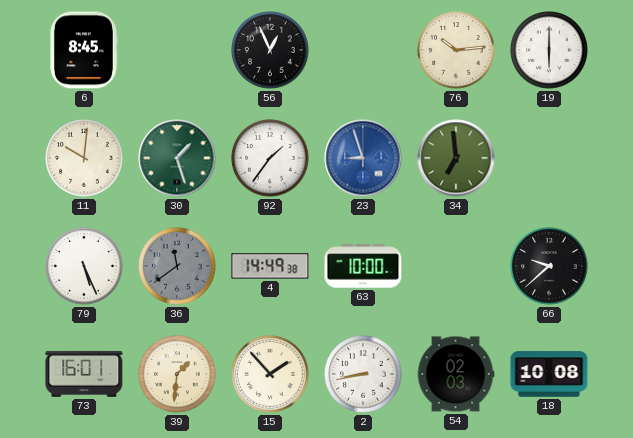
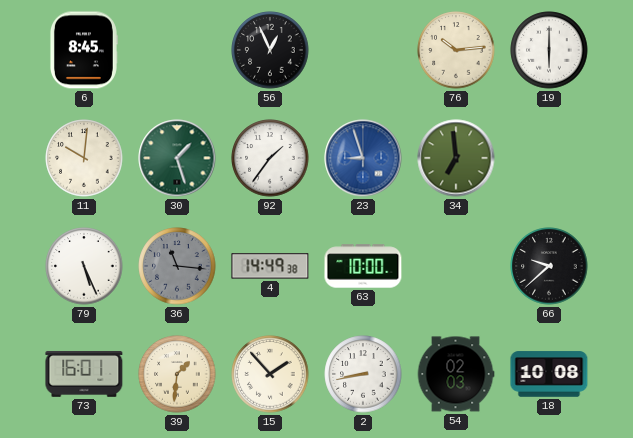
36: 11:39 -> 11:16 (177, 266)
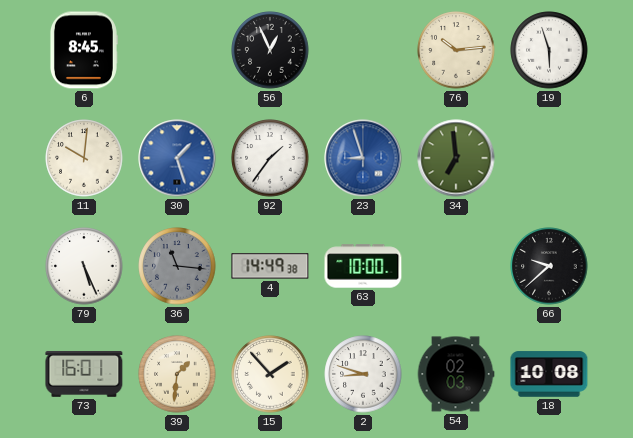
19: 6:00 -> 5:57 (549, 50)
30 dial: green -> blue (177, 158)
2: 8:43 -> 8:48 (363, 374)
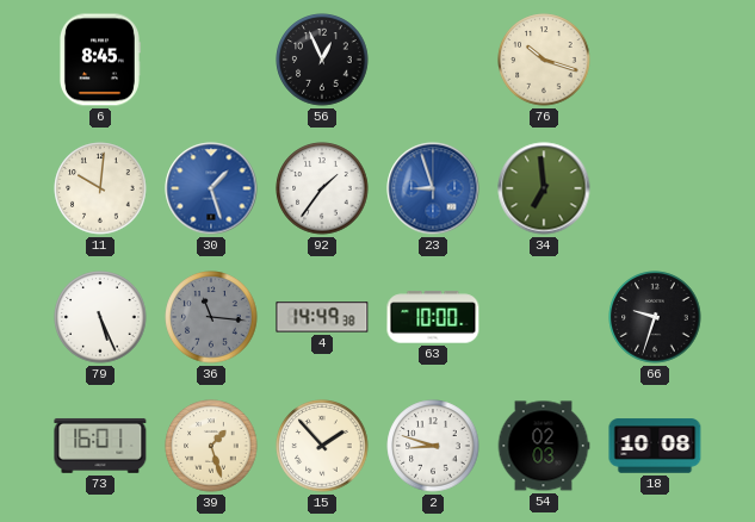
76: 10:14 -> 10:18 (544, 60)
19: 5:57 -> none (549, 50)
66: 9:38 -> 9:33 (655, 317)
39: 1:31 -> 1:27 (211, 446)
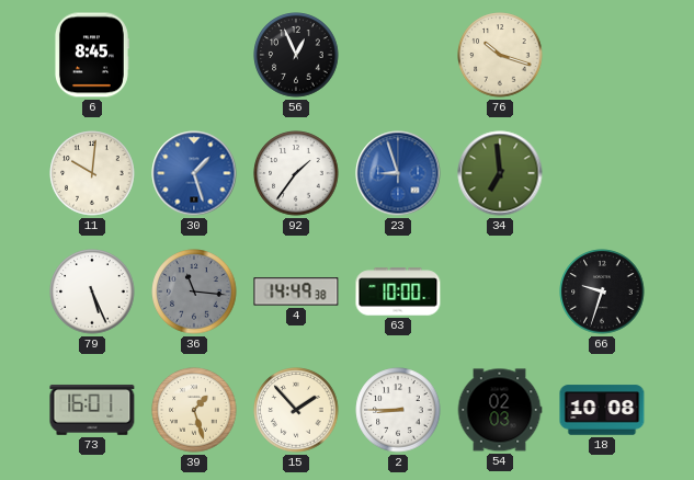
2: 8:48 -> 8:45 (398, 410)
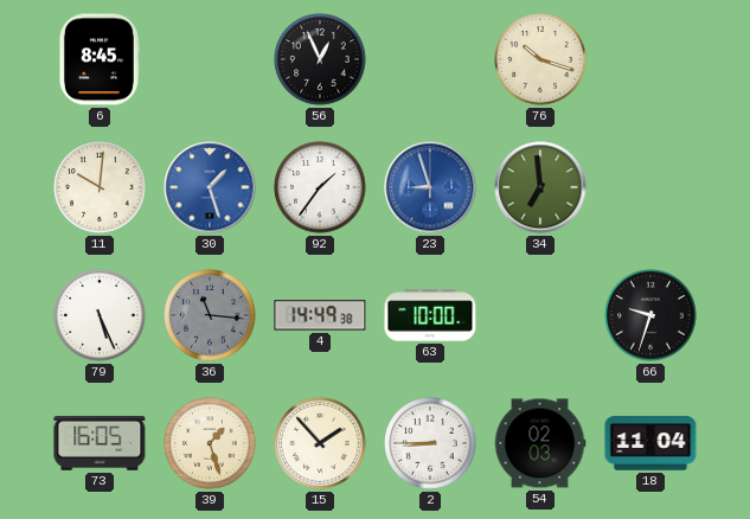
73: 16:01 -> 16:05 (100, 443)
18: 10:08 -> 11:04 (650, 443)
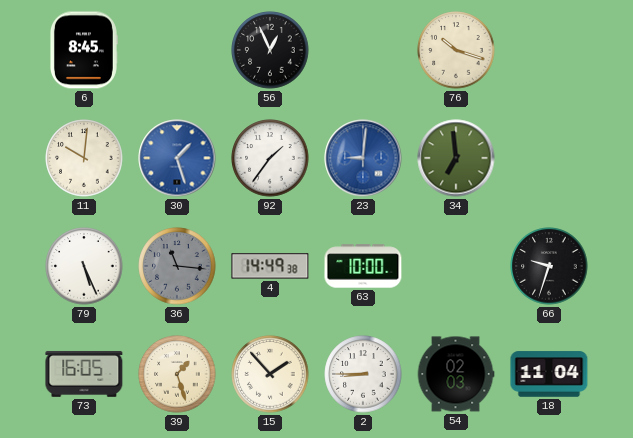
23: 8:57 -> 9:01 (363, 158)
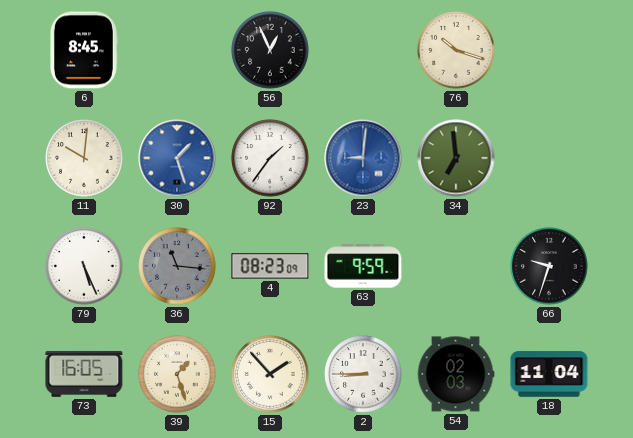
4: 14:49 -> 08:23 (270, 266)
63: 10:00 -> 9:59 (363, 266)
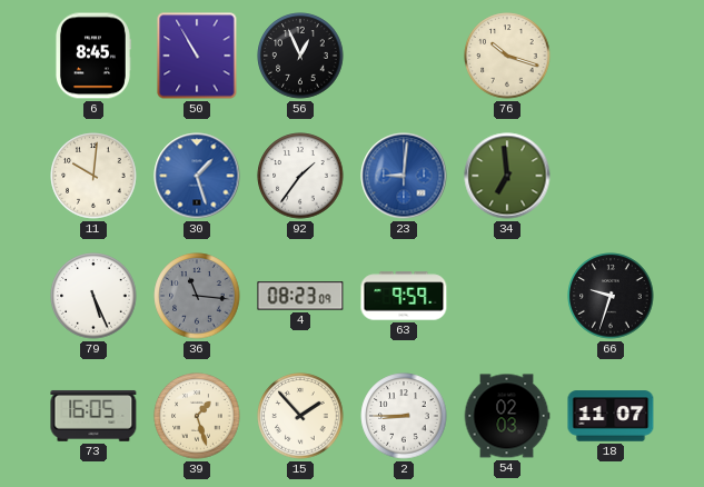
50: none -> 10:55 (197, 56)
18: 11:04 -> 11:07 (611, 416)
